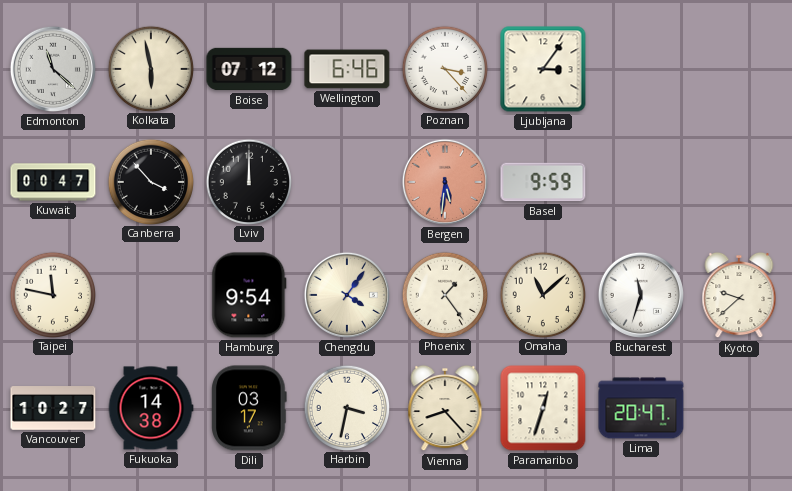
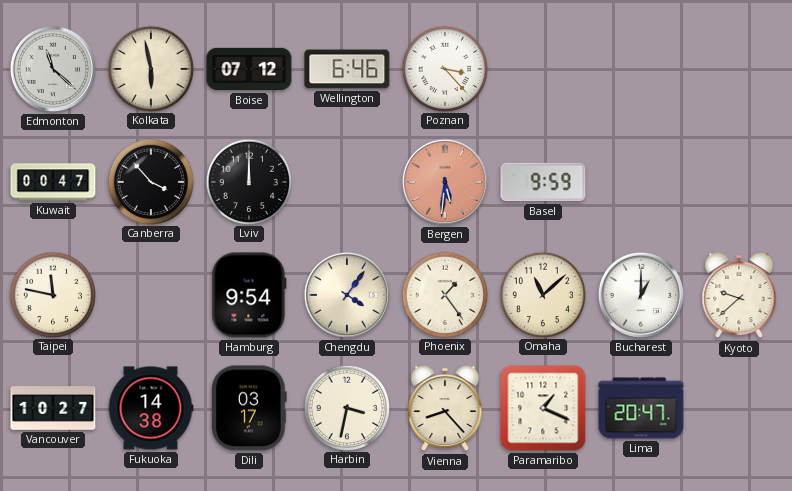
Ljubljana: 3:06 -> none (543, 69)
Bucharest: 11:33 -> 1:00 (641, 295)
Paramaribo: 12:33 -> 1:19 (543, 408)
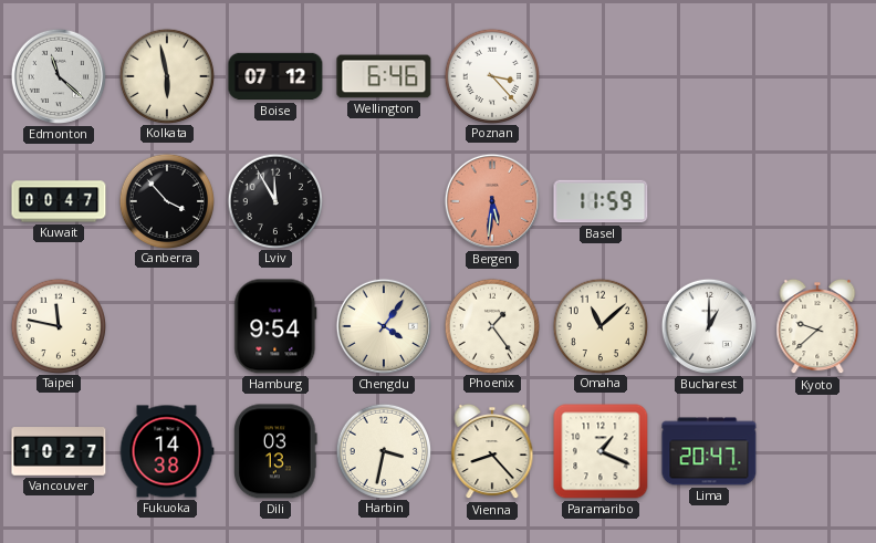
Lviv: 12:00 -> 11:55 (274, 200)
Basel: 9:59 -> 11:59 (601, 201)
Dili: 03:17 -> 03:13 (275, 451)
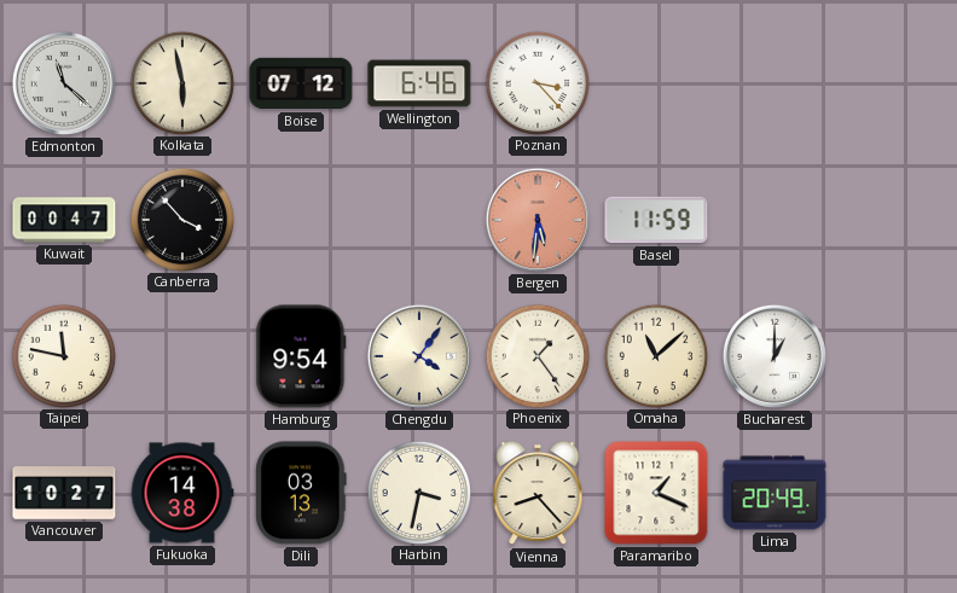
Lviv: 11:55 -> none (274, 200)
Kyoto: 9:38 -> none (817, 326)
Lima: 20:47 -> 20:49 (775, 493)
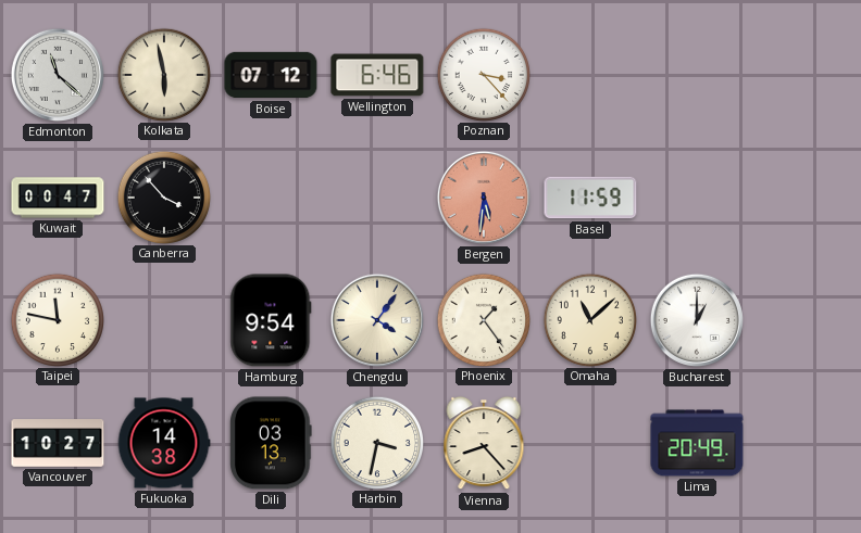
Paramaribo: 1:19 -> none (656, 493)
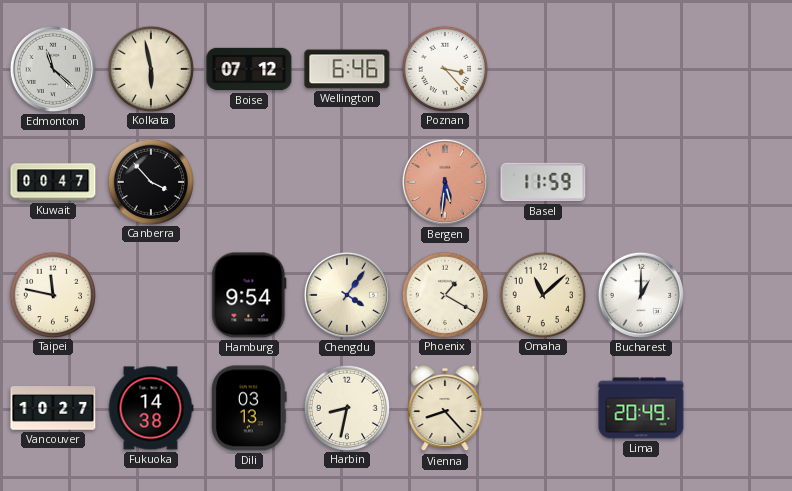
Phoenix: 1:24 -> 1:20 (444, 294)
Harbin: 3:32 -> 8:32 (346, 407)
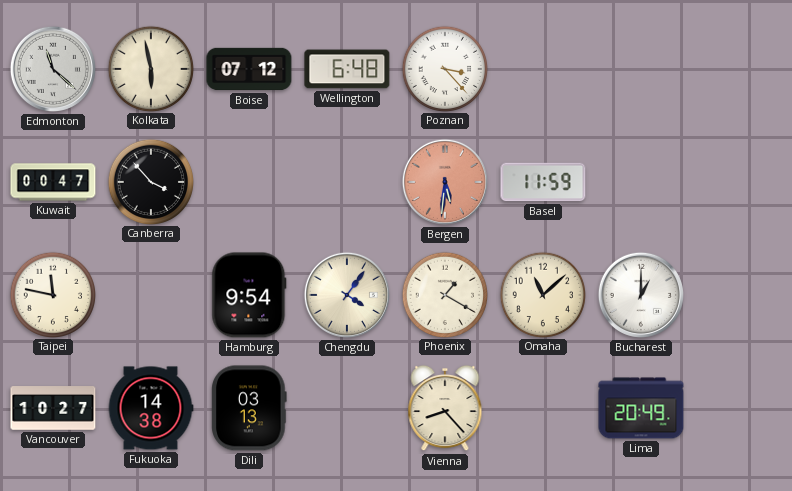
Wellington: 6:46 -> 6:48 (347, 69)
Harbin: 8:32 -> none (346, 407)
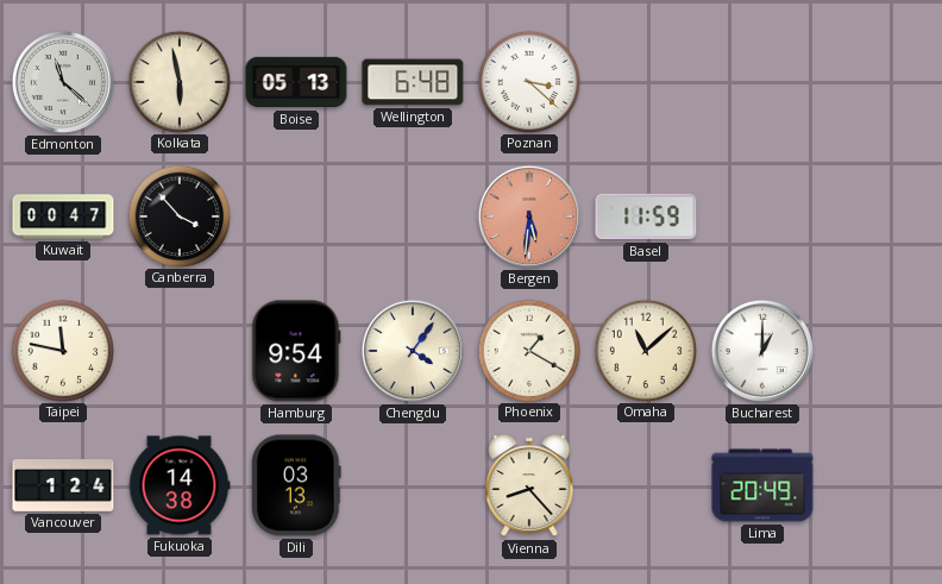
Boise: 07:12 -> 05:13 (296, 82)
Poznan: 3:23 -> 3:22 (528, 81)
Vancouver: 10:27 -> 1:24 (63, 485)
